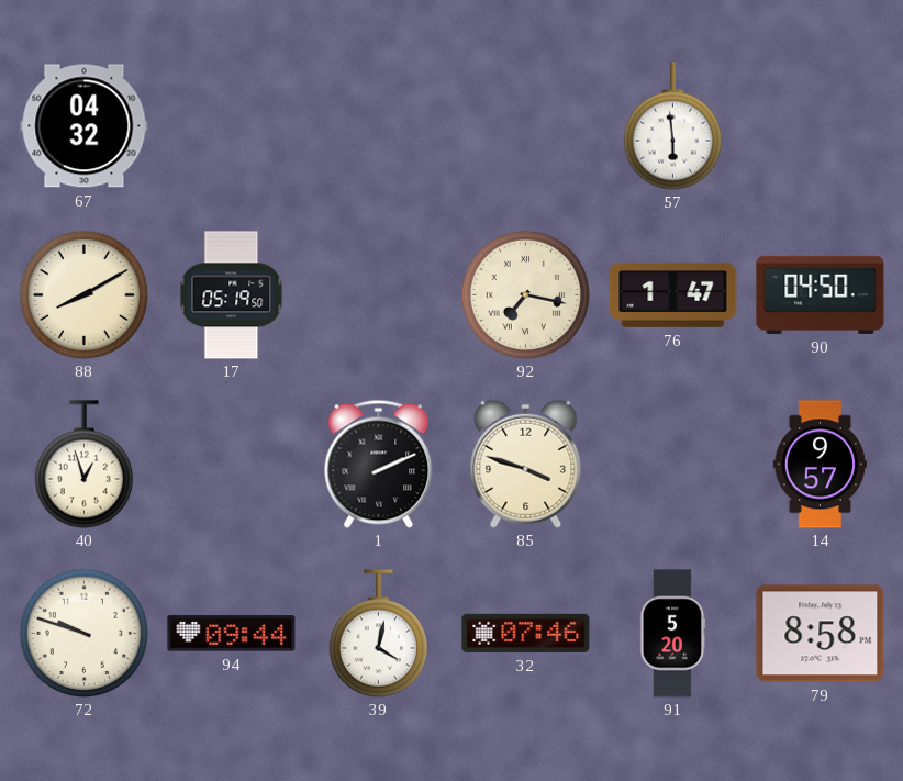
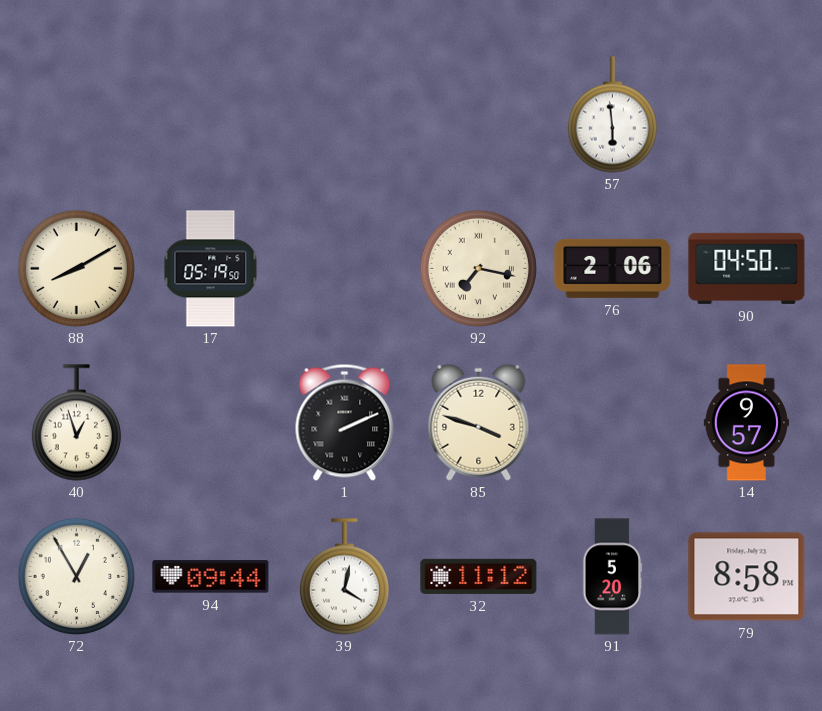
67: 04:32 -> none (85, 126)
76: 1:47 -> 2:06 (613, 268)
72: 9:48 -> 12:55 (76, 576)
32: 07:46 -> 11:12 (479, 576)
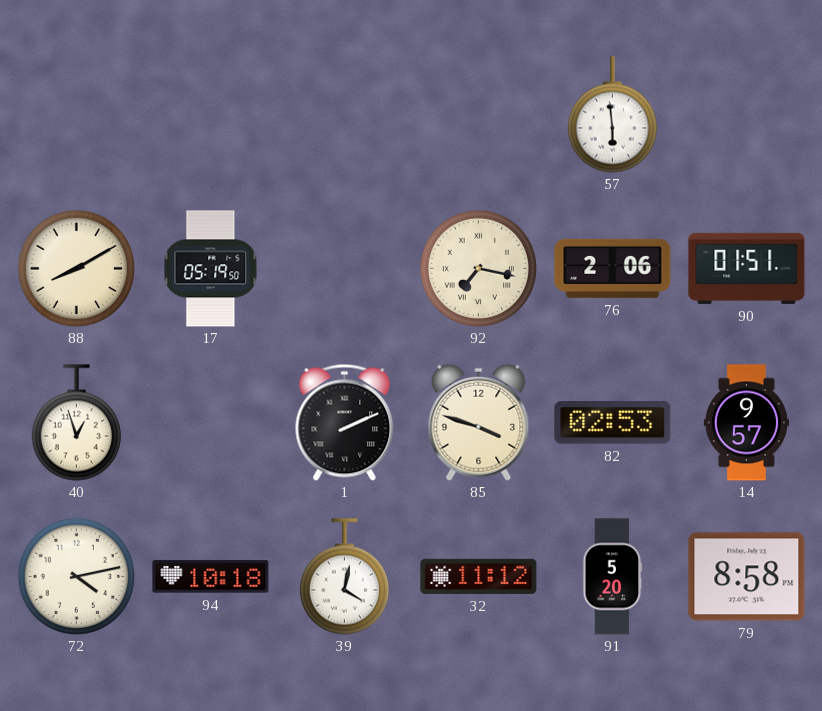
90: 04:50 -> 01:51 (747, 268)
82: none -> 02:53 (613, 423)
72: 12:55 -> 4:13 (76, 576)
94: 09:44 -> 10:18 (211, 577)
